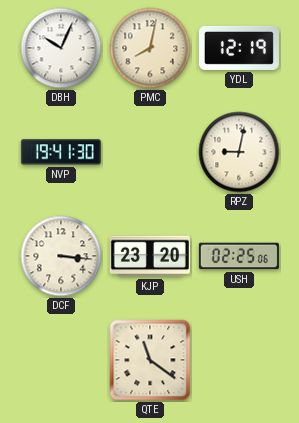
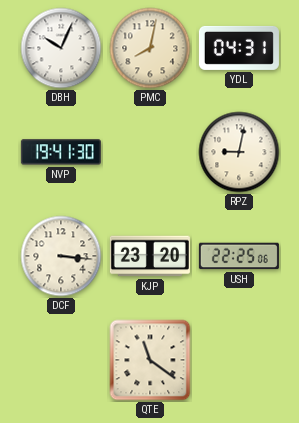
YDL: 12:19 -> 04:31 (239, 48)
USH: 02:25 -> 22:25 (239, 256)
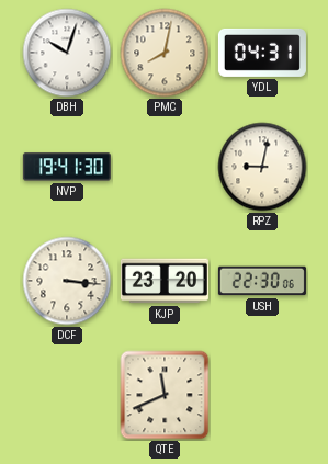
DBH: 10:04 -> 10:03 (67, 53)
USH: 22:25 -> 22:30 (262, 281)
QTE: 11:21 -> 11:41 (165, 395)
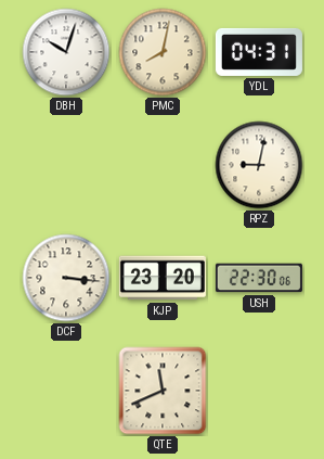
NVP: 19:41 -> none (67, 167)
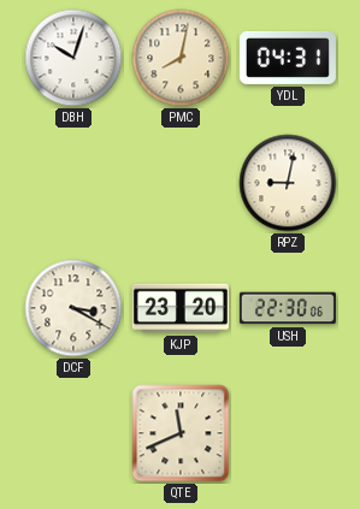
DCF: 3:16 -> 3:20 (73, 308)
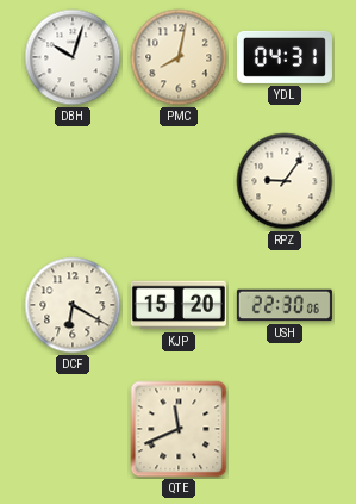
RPZ: 9:02 -> 9:06 (285, 181)
DCF: 3:20 -> 6:20 (73, 305)
KJP: 23:20 -> 15:20 (179, 305)
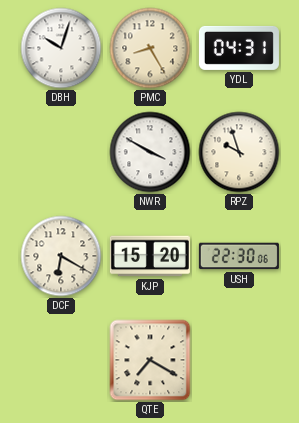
PMC: 8:02 -> 8:25 (150, 48)
NWR: none -> 3:50 (150, 152)
RPZ: 9:06 -> 9:57 (239, 152)
QTE: 11:41 -> 7:20 (150, 360)
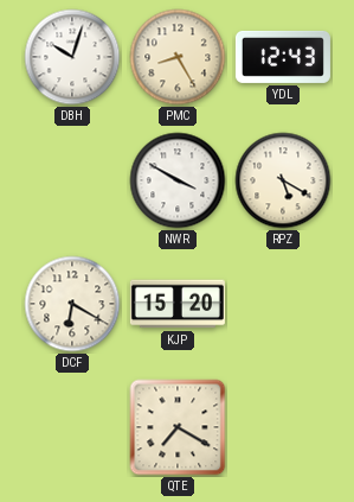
YDL: 04:31 -> 12:43 (283, 57)
RPZ: 9:57 -> 5:20 (283, 180)
USH: 22:30 -> none (239, 256)
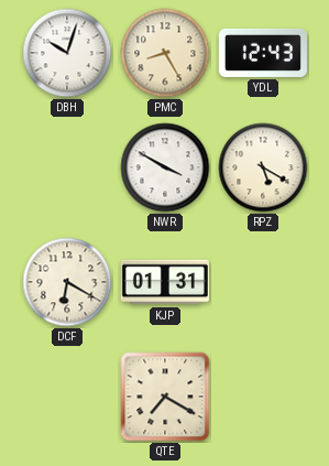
KJP: 15:20 -> 01:31 (165, 282)
